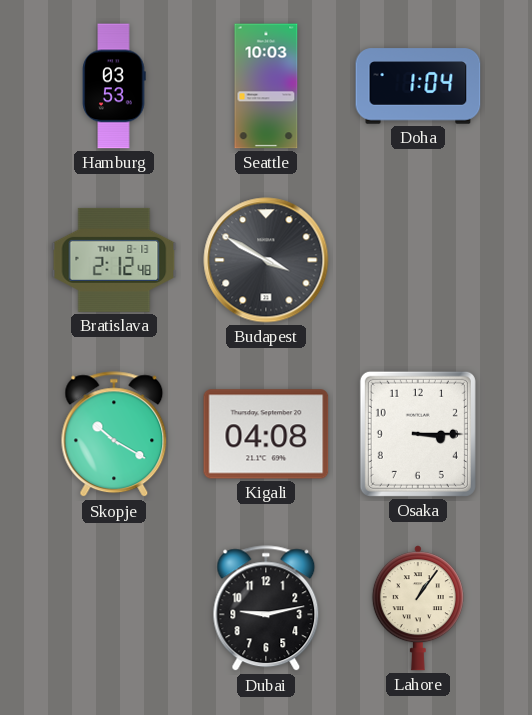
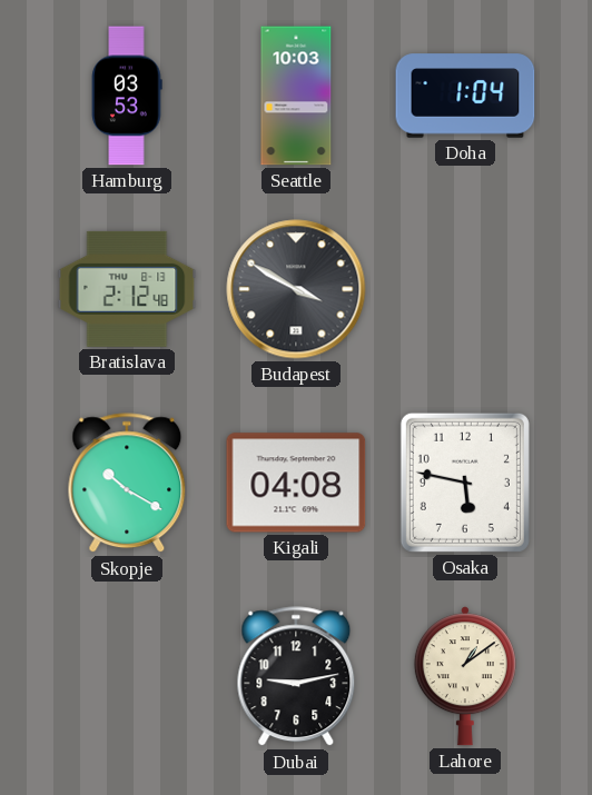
Osaka: 3:15 -> 5:47 (465, 483)
Lahore: 1:06 -> 1:09 (465, 676)
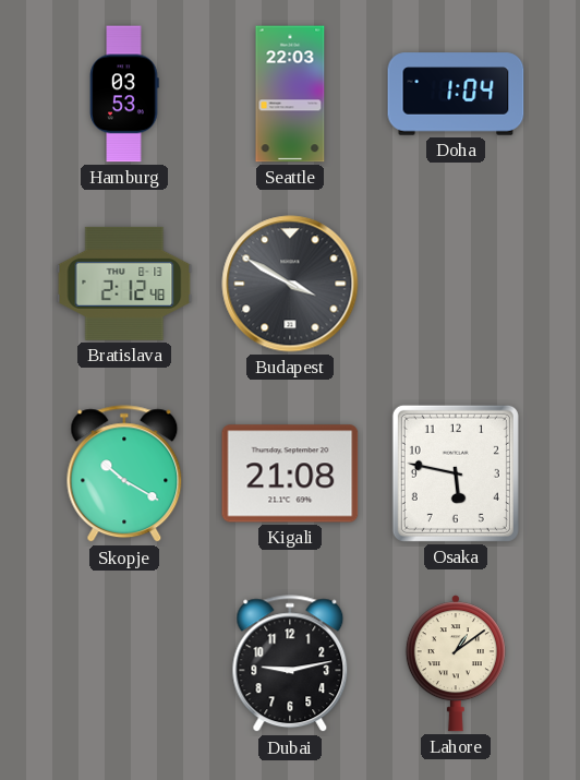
Seattle: 10:03 -> 22:03 (290, 94)
Kigali: 04:08 -> 21:08 (290, 473)
